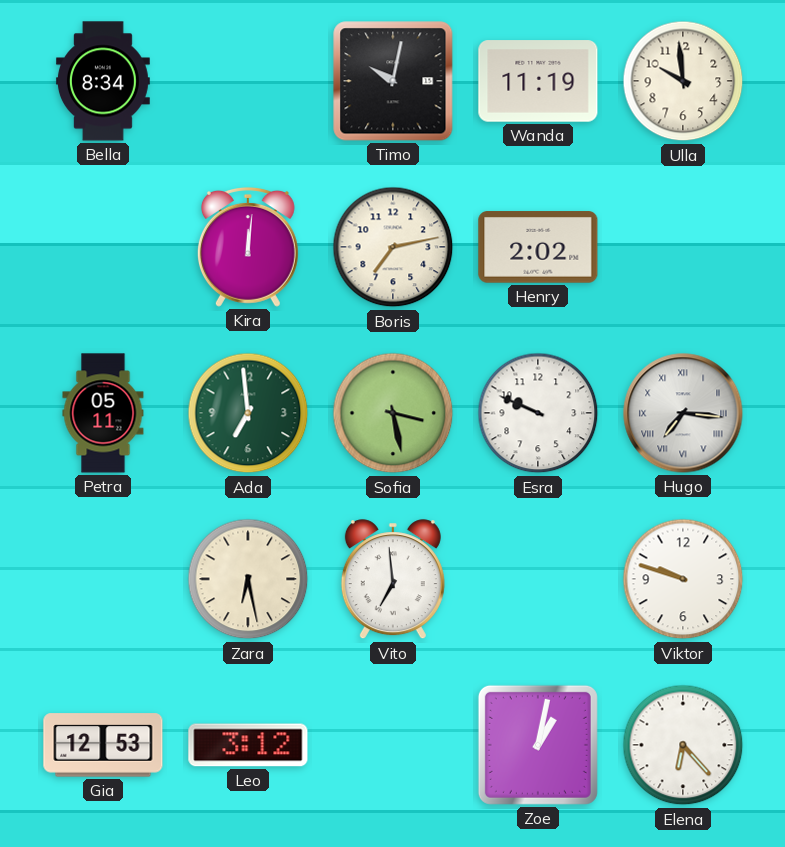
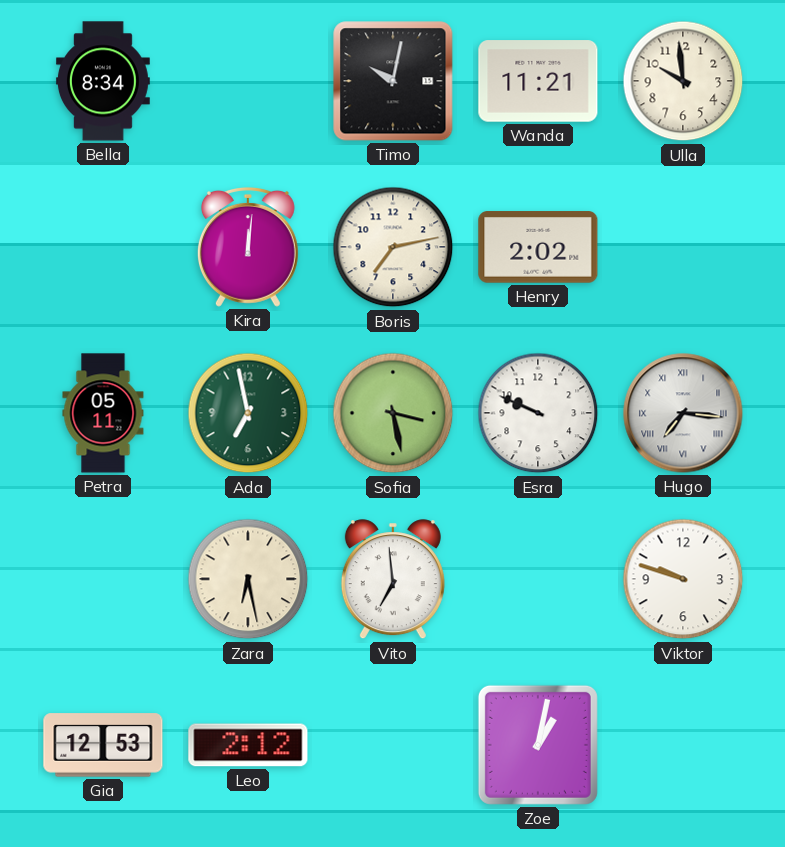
Wanda: 11:19 -> 11:21 (538, 81)
Ada: 6:59 -> 6:58 (248, 413)
Leo: 3:12 -> 2:12 (248, 745)
Elena: 6:23 -> none (683, 745)
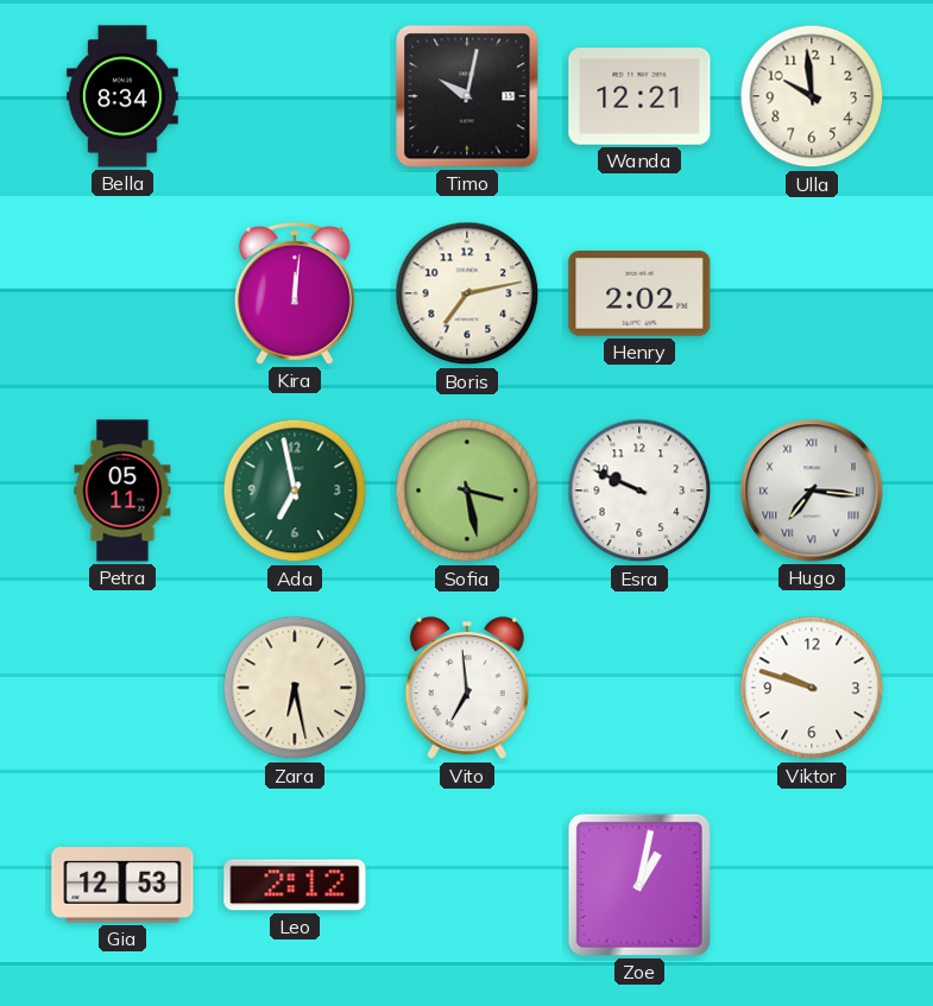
Wanda: 11:21 -> 12:21 (639, 96)
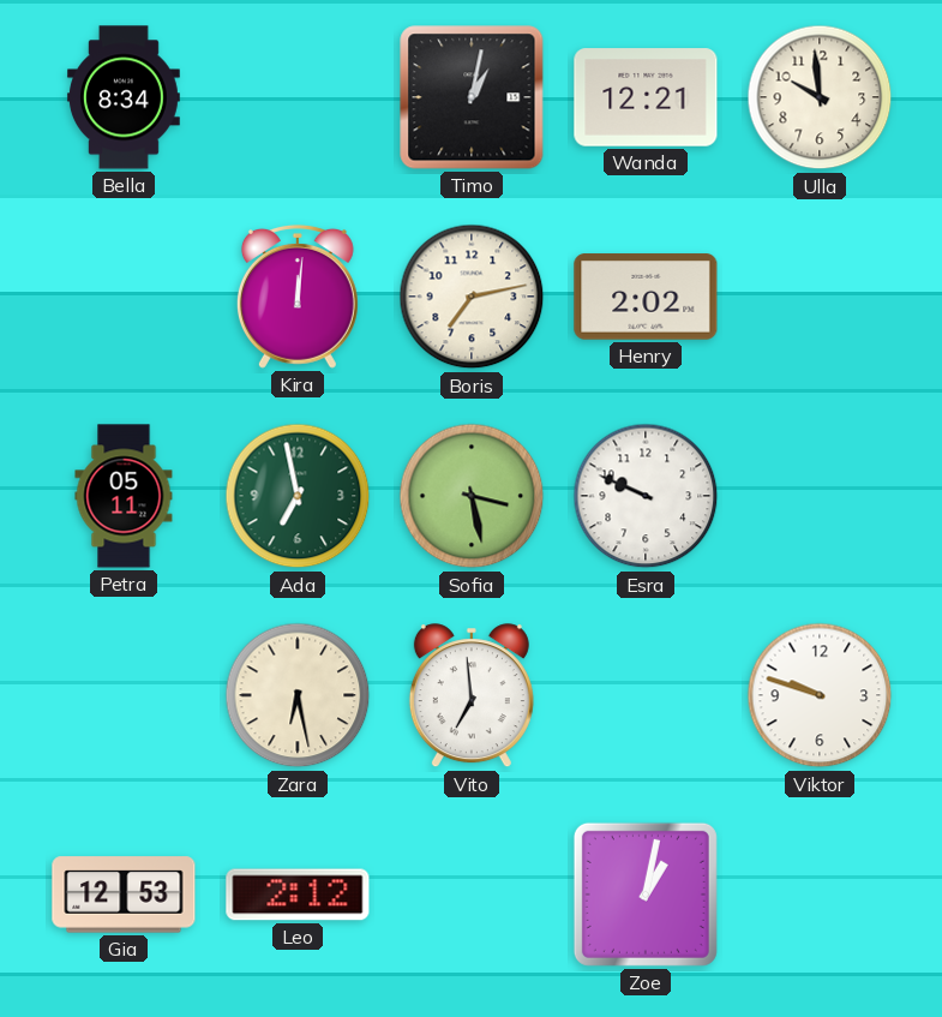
Timo: 10:02 -> 1:02 (472, 97)
Hugo: 7:16 -> none (812, 491)
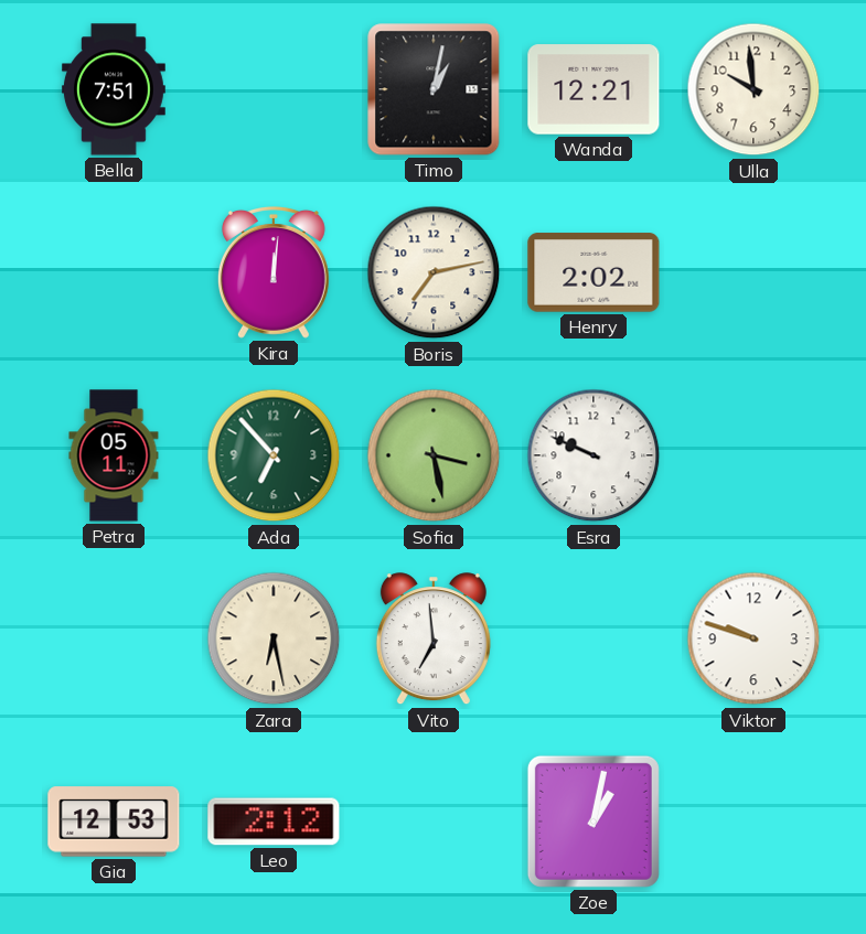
Bella: 8:34 -> 7:51 (114, 89)
Ada: 6:58 -> 6:53 (274, 455)
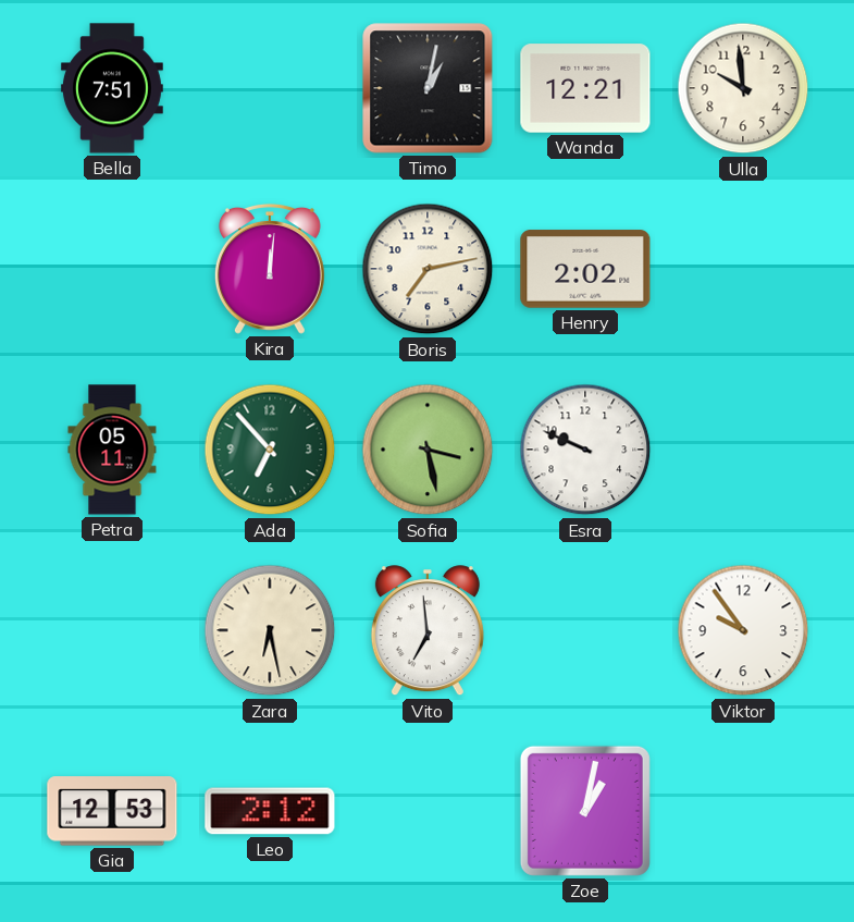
Viktor: 9:48 -> 9:54 (743, 630)
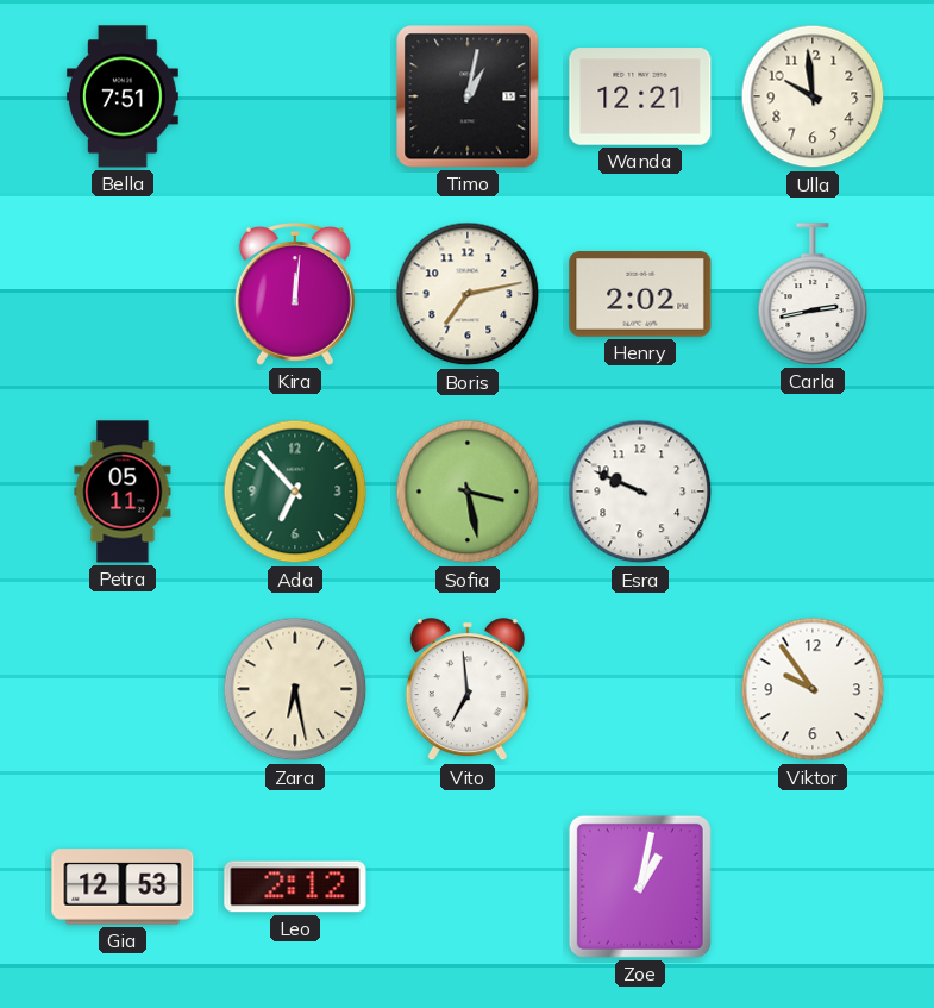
Carla: none -> 2:43 (813, 294)
